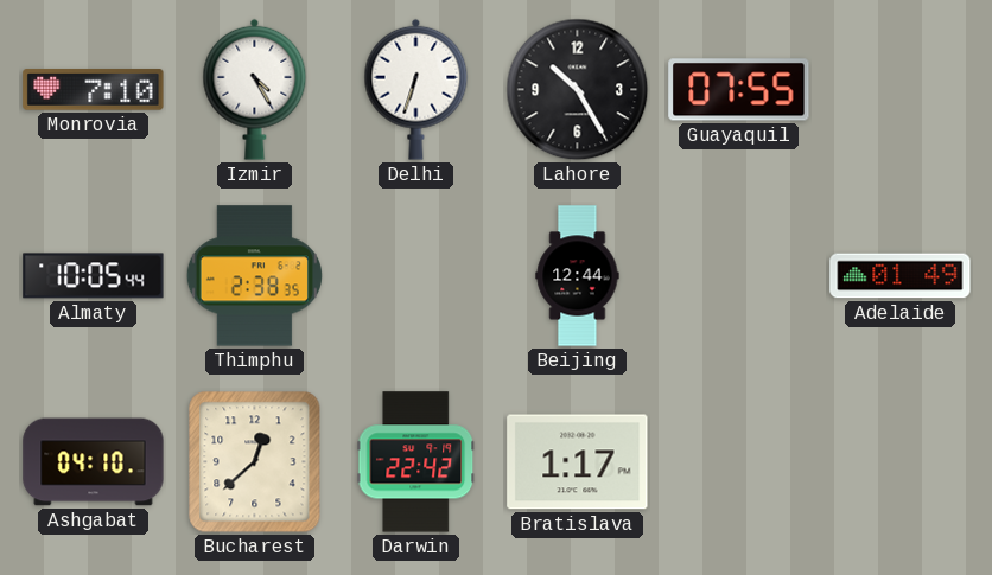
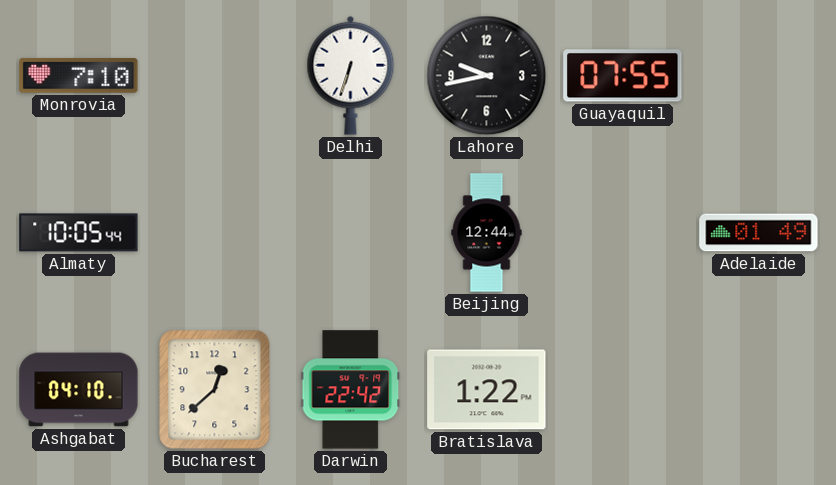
Izmir: 4:25 -> none (255, 89)
Lahore: 10:25 -> 9:43 (487, 76)
Thimphu: 2:38 -> none (254, 276)
Bratislava: 1:17 -> 1:22 (487, 390)
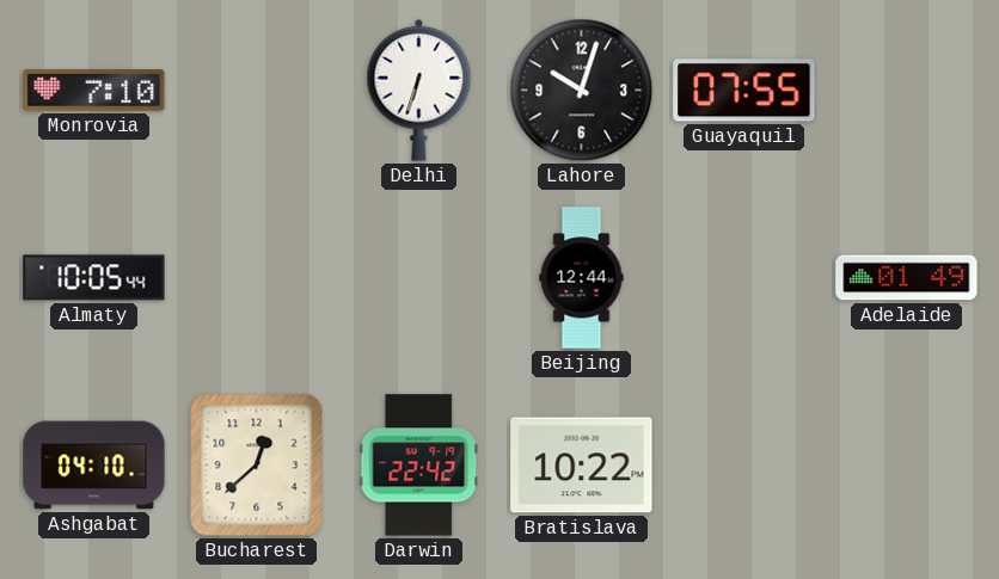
Lahore: 9:43 -> 10:03 (582, 91)
Bratislava: 1:22 -> 10:22 (582, 466)
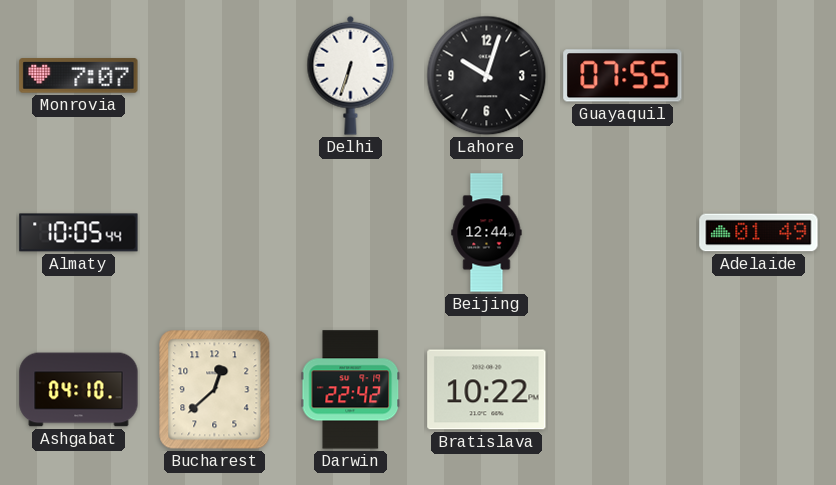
Monrovia: 7:10 -> 7:07 (79, 76)
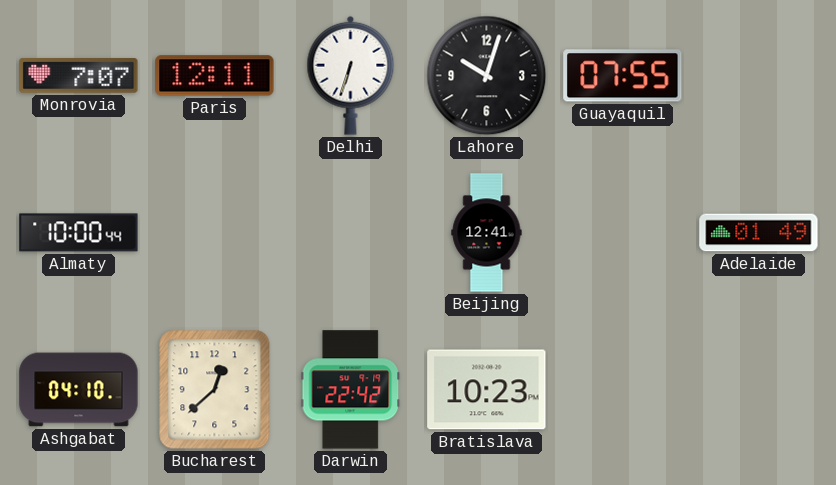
Paris: none -> 12:11 (215, 76)
Almaty: 10:05 -> 10:00 (79, 233)
Beijing: 12:44 -> 12:41 (487, 233)
Bratislava: 10:22 -> 10:23 (487, 390)
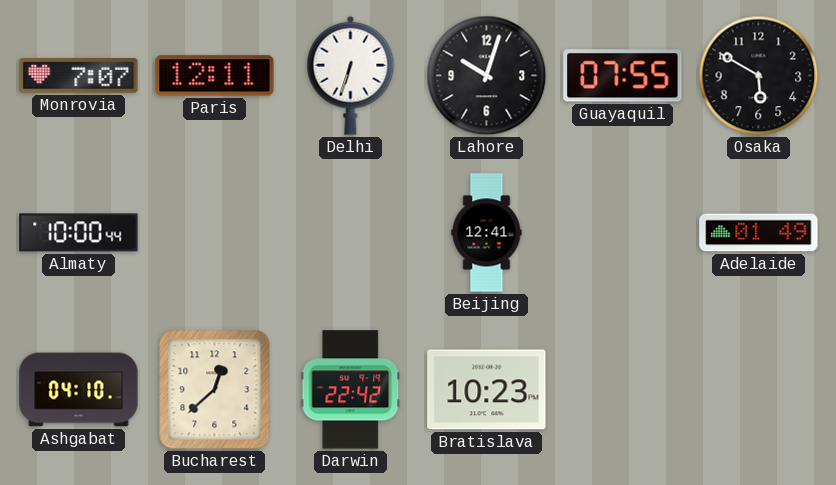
Osaka: none -> 5:50 (759, 76)
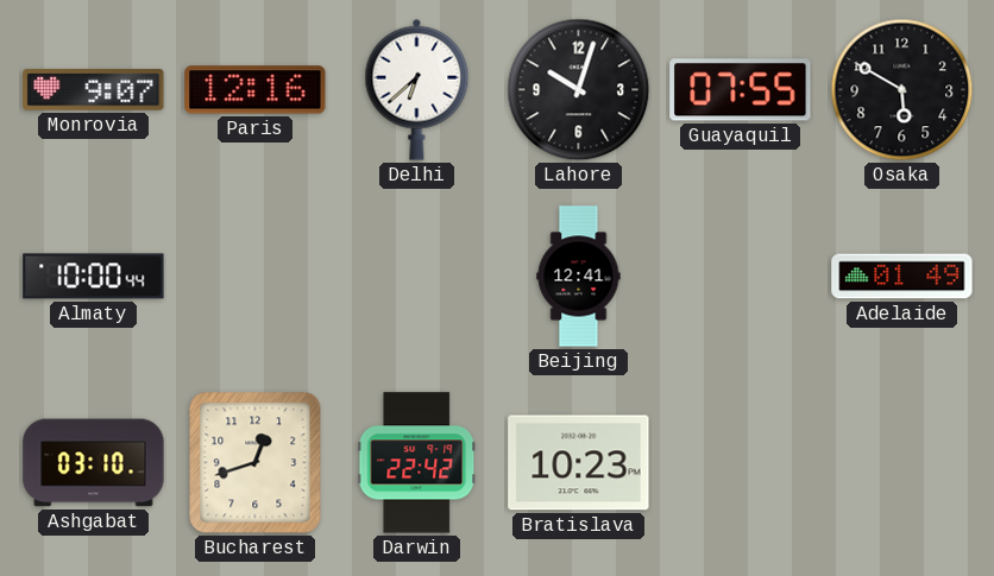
Monrovia: 7:07 -> 9:07 (94, 90)
Paris: 12:11 -> 12:16 (256, 90)
Delhi: 6:33 -> 6:38 (417, 89)
Ashgabat: 04:10 -> 03:10 (94, 463)
Bucharest: 12:38 -> 12:42 (256, 463)
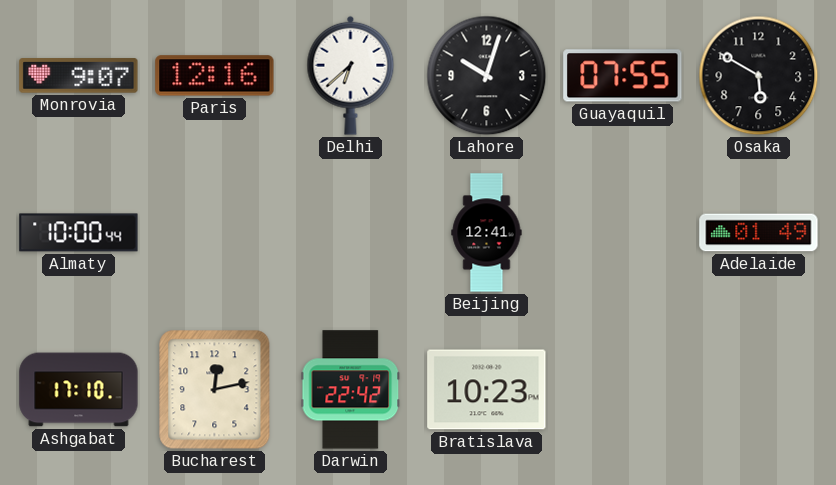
Ashgabat: 03:10 -> 17:10 (79, 390)
Bucharest: 12:42 -> 12:13 (215, 390)
